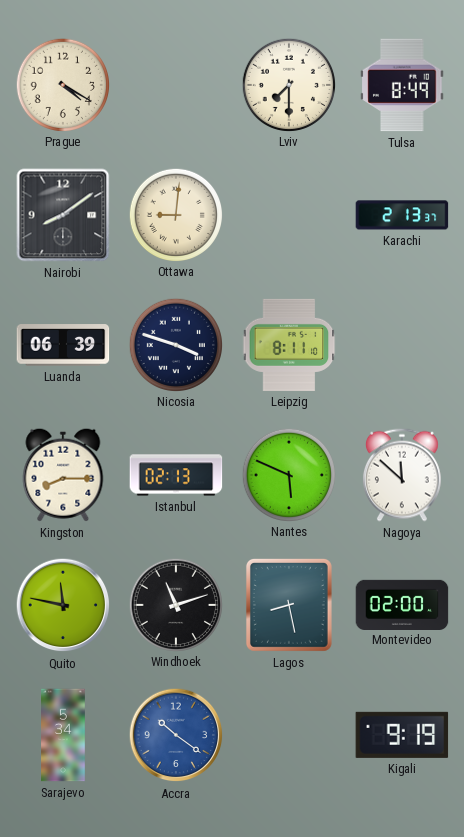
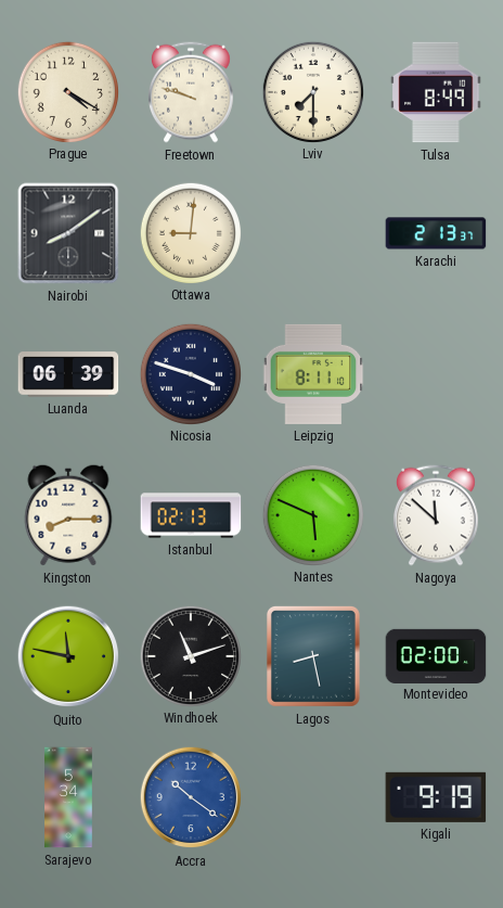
Freetown: none -> 9:48 (191, 92)
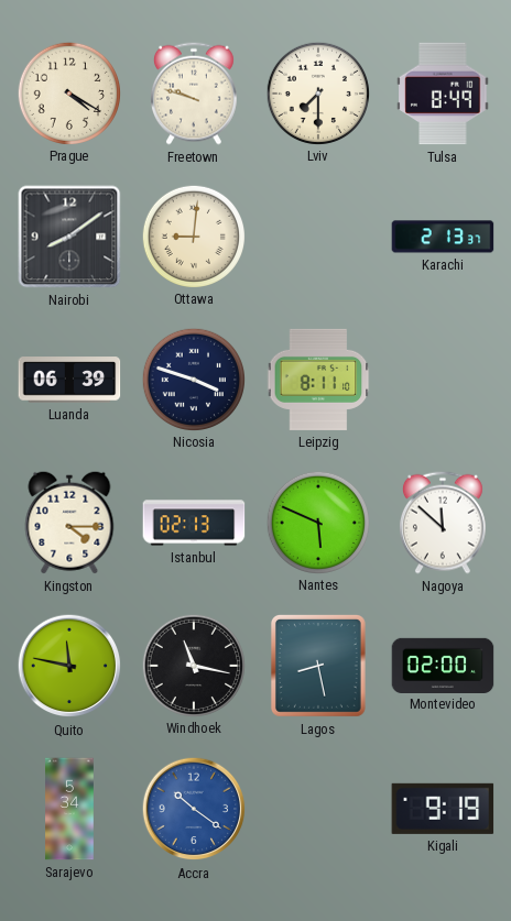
Kingston: 8:15 -> 4:15 (69, 523)
Windhoek: 11:12 -> 11:17 (193, 665)
